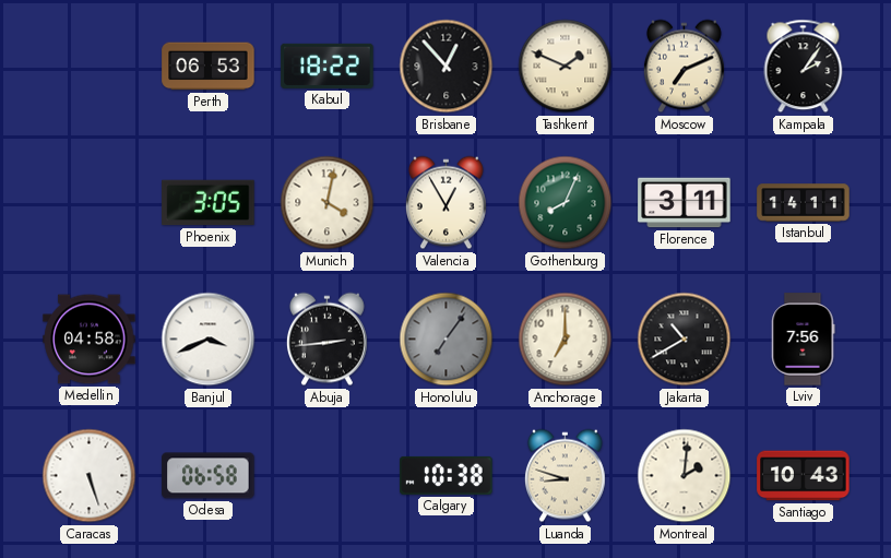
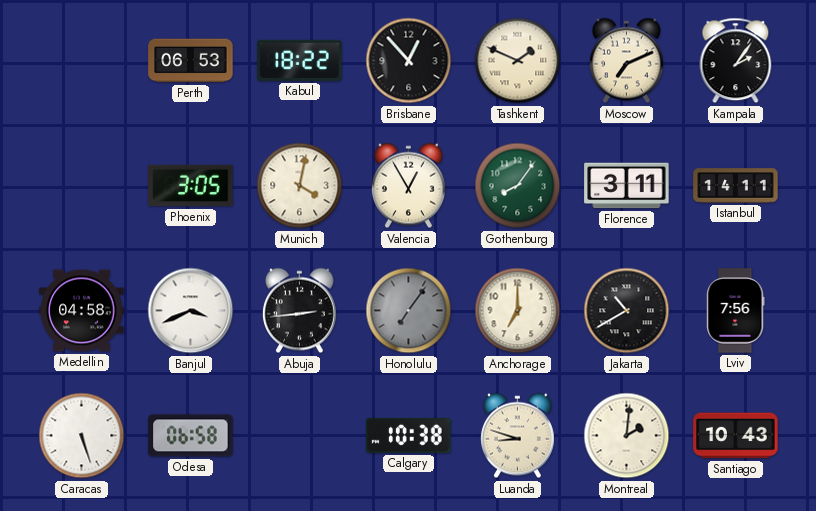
Gothenburg: 8:04 -> 8:06 (518, 186)
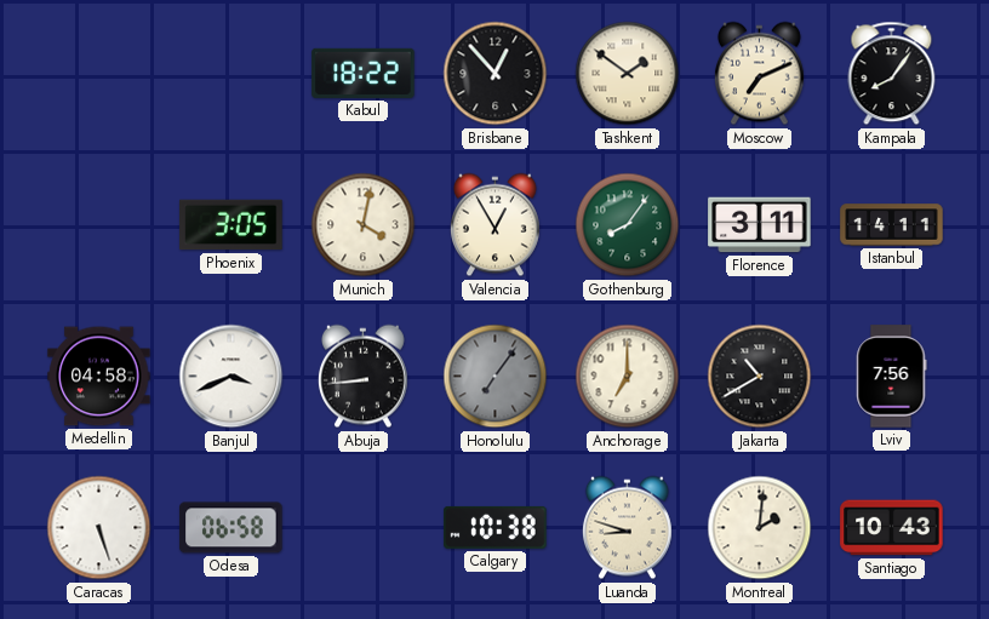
Perth: 06:53 -> none (191, 61)
Tashkent: 1:49 -> 1:51 (628, 74)
Kampala: 2:06 -> 8:06 (892, 74)
Abuja: 2:44 -> 8:44 (362, 377)
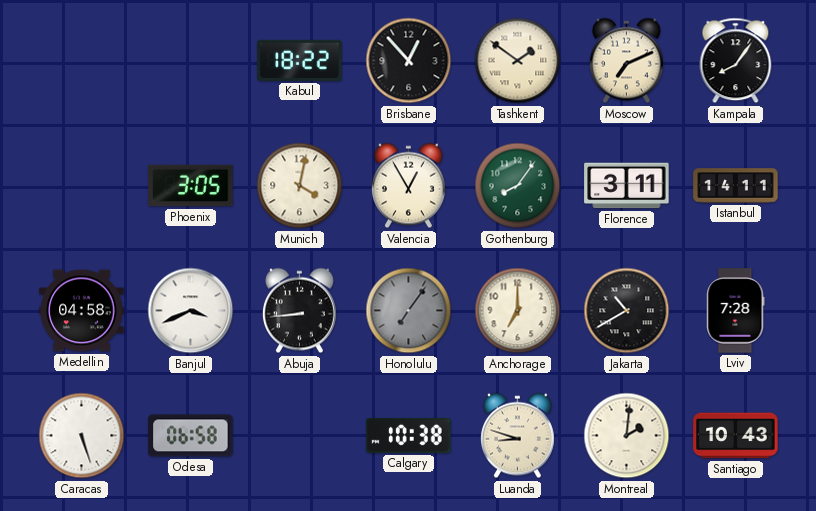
Lviv: 7:56 -> 7:28 (736, 311)
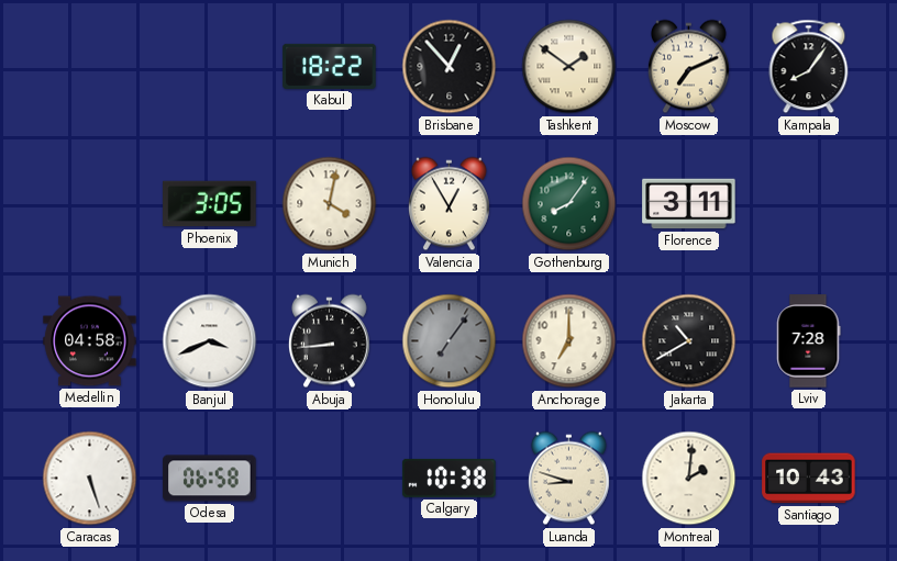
Istanbul: 14:11 -> none (736, 186)
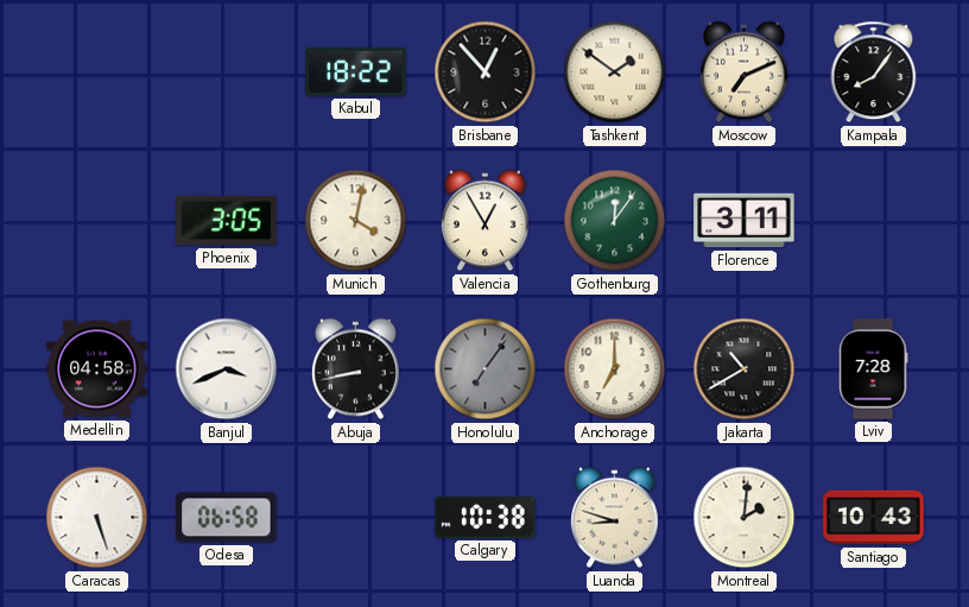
Gothenburg: 8:06 -> 12:06 (615, 221)
Abuja: 8:44 -> 8:43 (355, 369)
